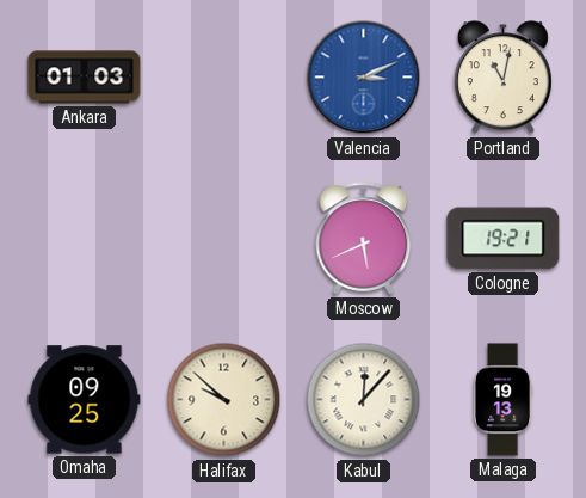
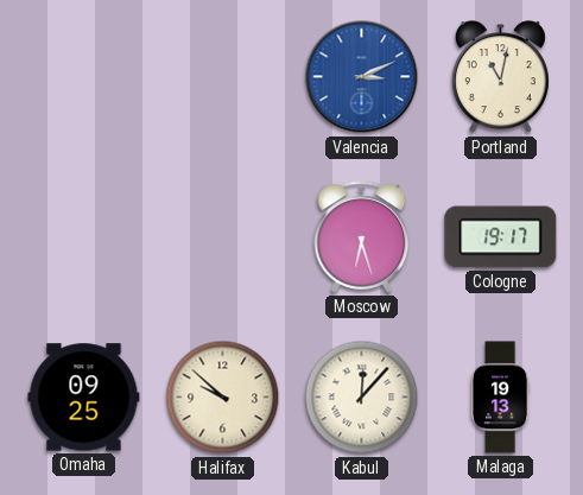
Ankara: 01:03 -> none (85, 78)
Moscow: 5:41 -> 6:27 (362, 237)
Cologne: 19:21 -> 19:17 (501, 237)
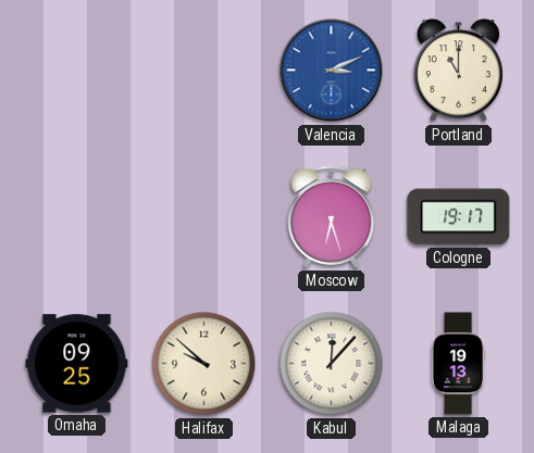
Portland: 11:02 -> 11:00 (458, 71)
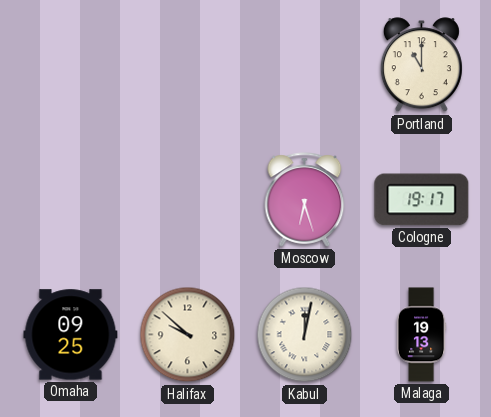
Valencia: 3:11 -> none (332, 71)
Kabul: 12:07 -> 12:02 (305, 335)
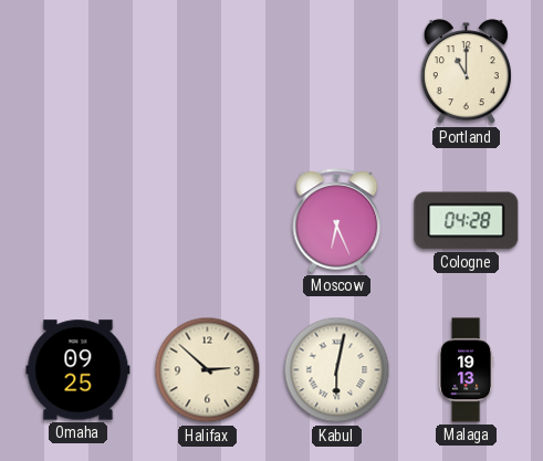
Moscow: 6:27 -> 6:26 (337, 221)
Cologne: 19:17 -> 04:28 (467, 221)
Halifax: 9:52 -> 2:52 (208, 370)
Kabul: 12:02 -> 6:02 (337, 370)
